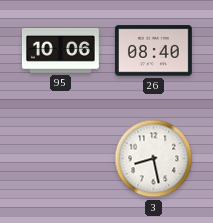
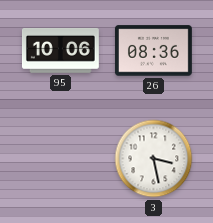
26: 08:40 -> 08:36 (153, 51)
3: 8:28 -> 3:28 (154, 159)
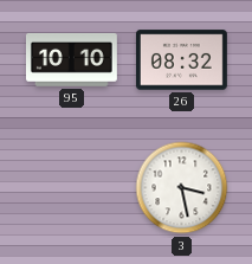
95: 10:06 -> 10:10 (71, 59)
26: 08:36 -> 08:32 (181, 60)
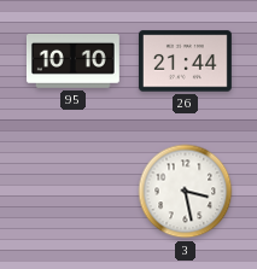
26: 08:32 -> 21:44 (185, 62)
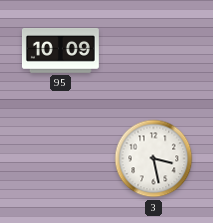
95: 10:10 -> 10:09 (60, 50)
26: 21:44 -> none (185, 62)
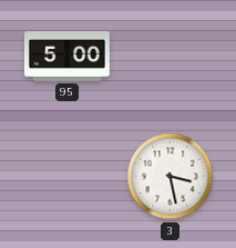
95: 10:09 -> 5:00 (66, 56)
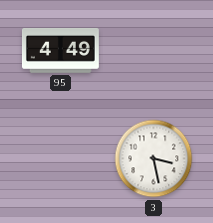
95: 5:00 -> 4:49 (60, 50)
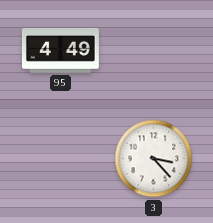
3: 3:28 -> 3:23 (154, 159)
